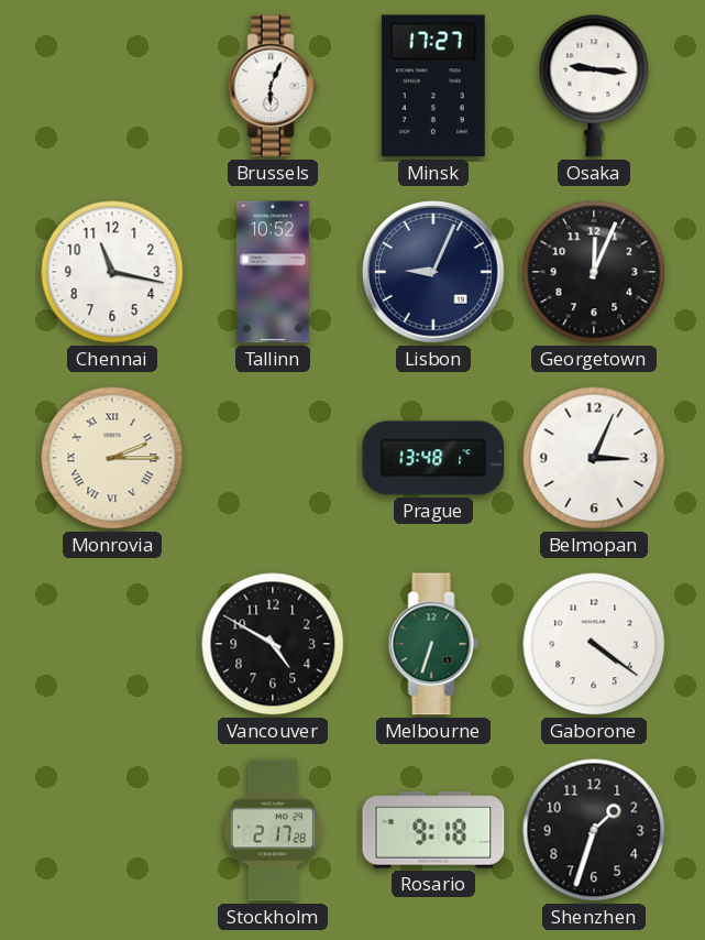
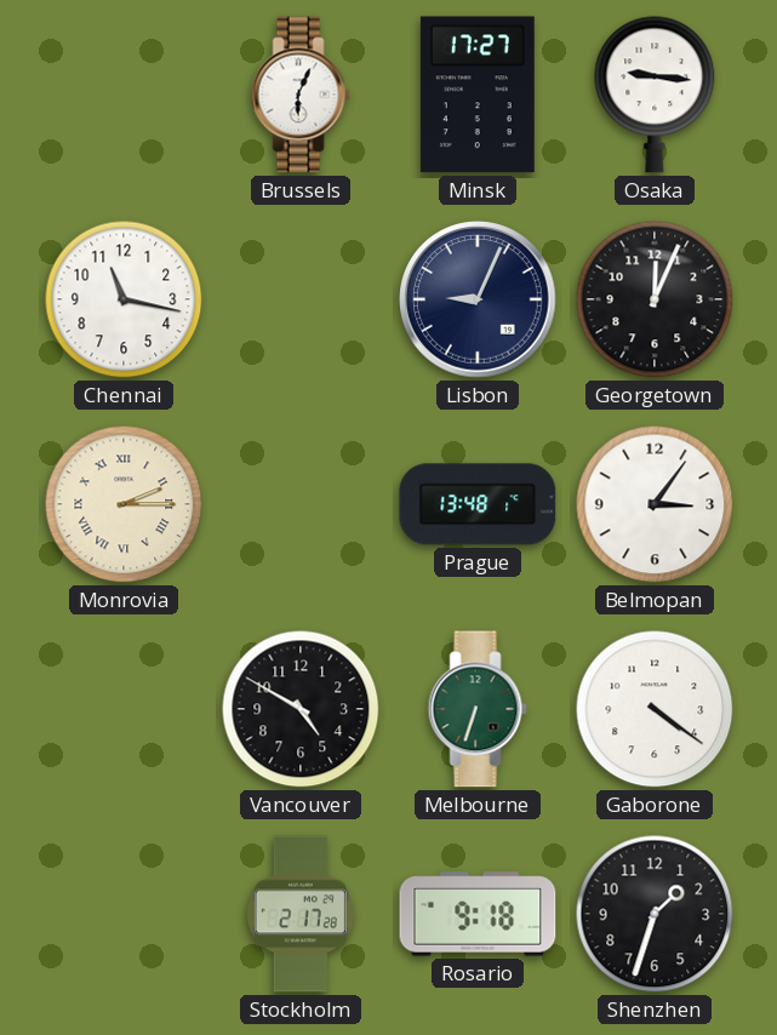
Tallinn: 10:52 -> none (273, 272)
Belmopan: 3:04 -> 3:06 (655, 504)
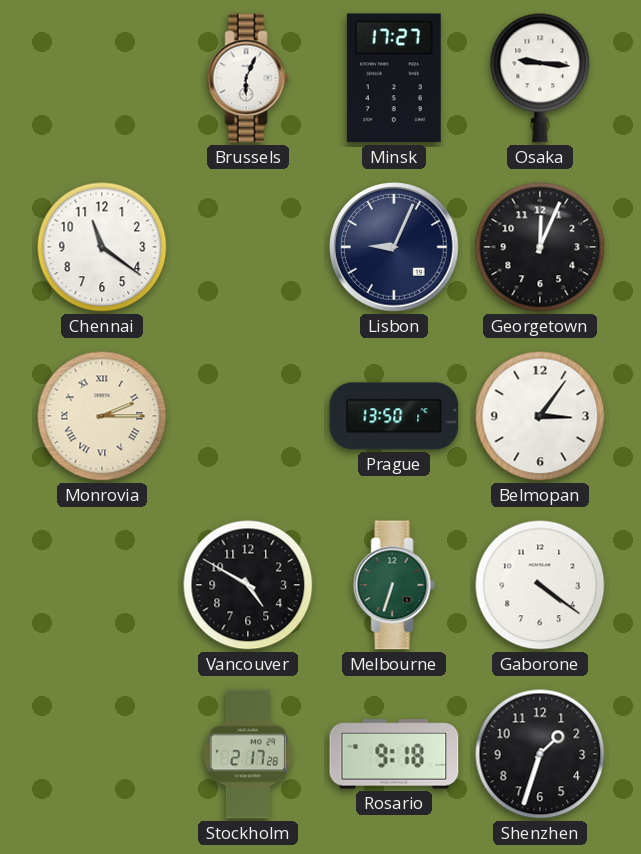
Chennai: 11:17 -> 11:21 (102, 247)
Prague: 13:48 -> 13:50 (394, 416)
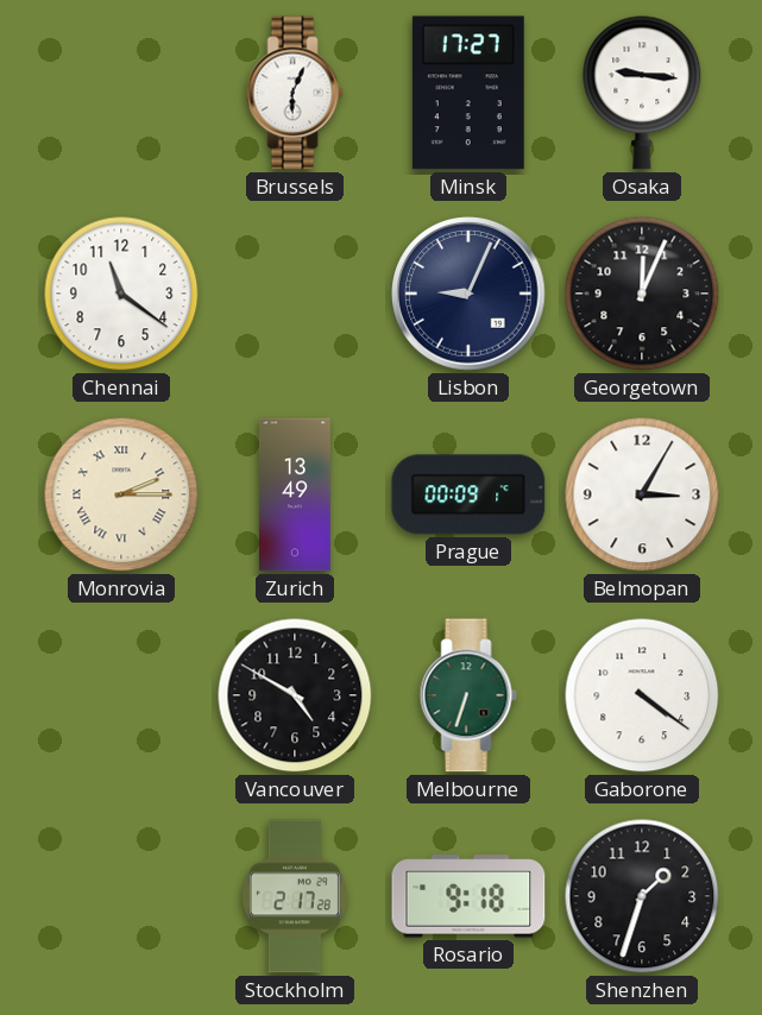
Zurich: none -> 13:49 (295, 494)
Prague: 13:50 -> 00:09 (468, 494)
Belmopan: 3:06 -> 3:05 (642, 494)
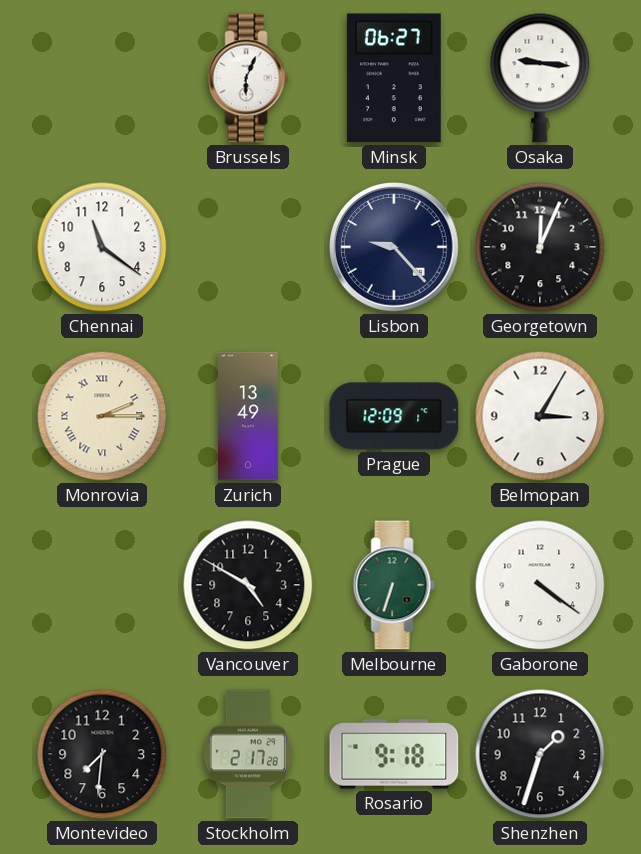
Minsk: 17:27 -> 06:27 (394, 78)
Lisbon: 9:04 -> 9:23 (394, 247)
Prague: 00:09 -> 12:09 (394, 416)
Montevideo: none -> 7:31 (102, 754)
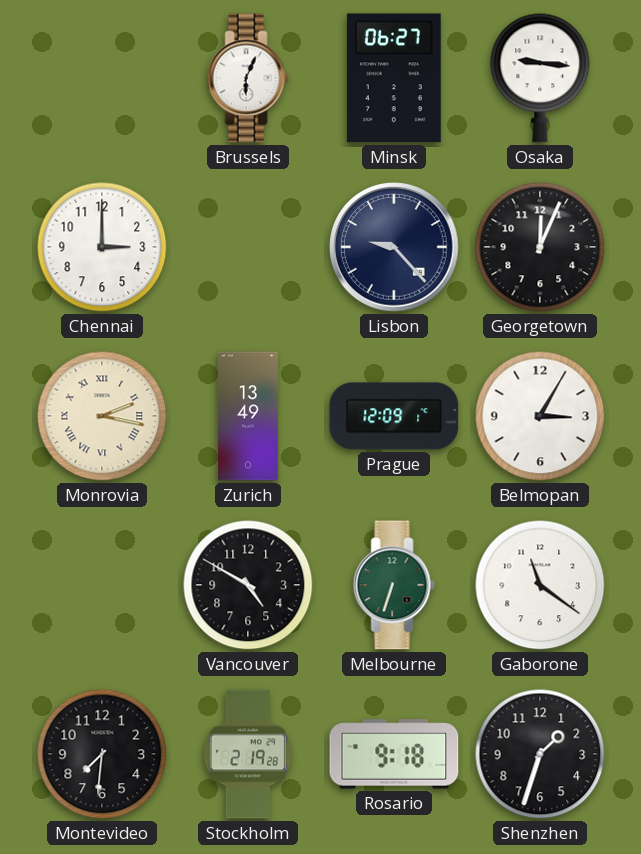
Chennai: 11:21 -> 3:00 (102, 247)
Monrovia: 2:15 -> 2:17 (102, 416)
Gaborone: 4:21 -> 11:21 (540, 585)
Stockholm: 2:17 -> 2:19 (248, 754)
